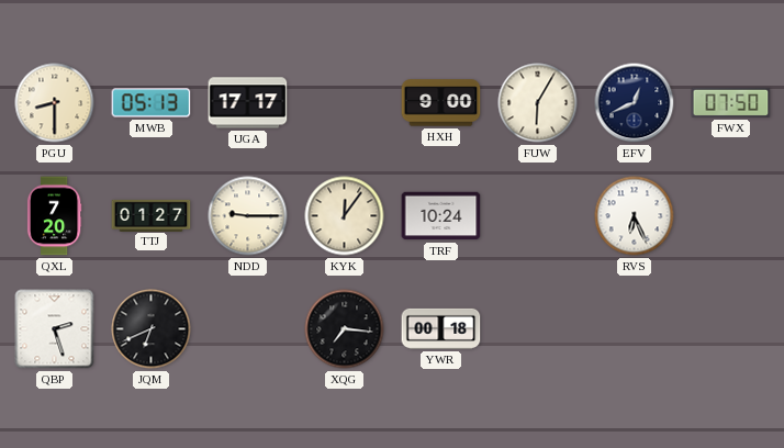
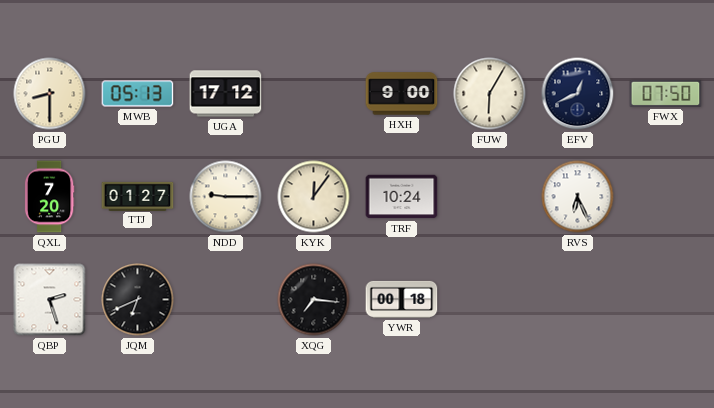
UGA: 17:17 -> 17:12 (226, 94)
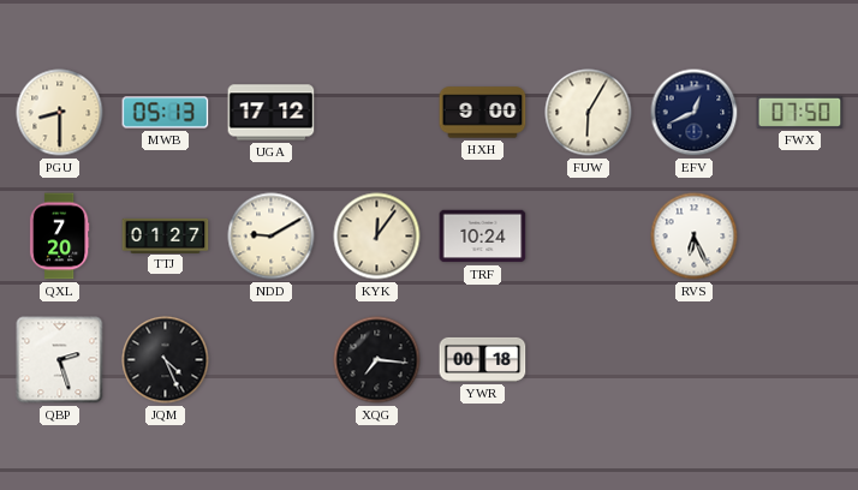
NDD: 9:15 -> 9:10 (272, 237)
JQM: 6:41 -> 4:26 (166, 360)
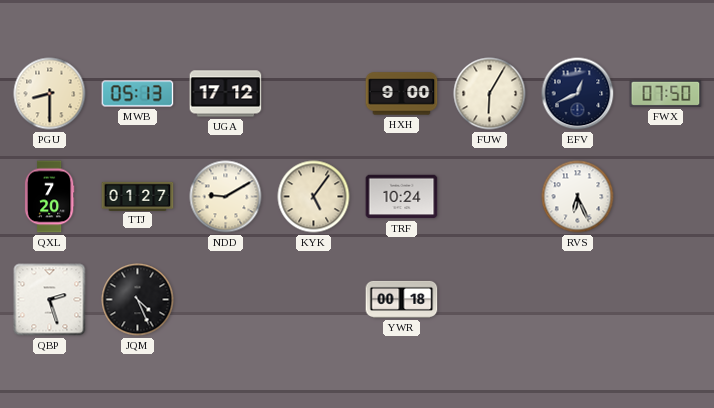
KYK: 12:06 -> 5:06 (314, 197)
XQG: 7:16 -> none (377, 360)
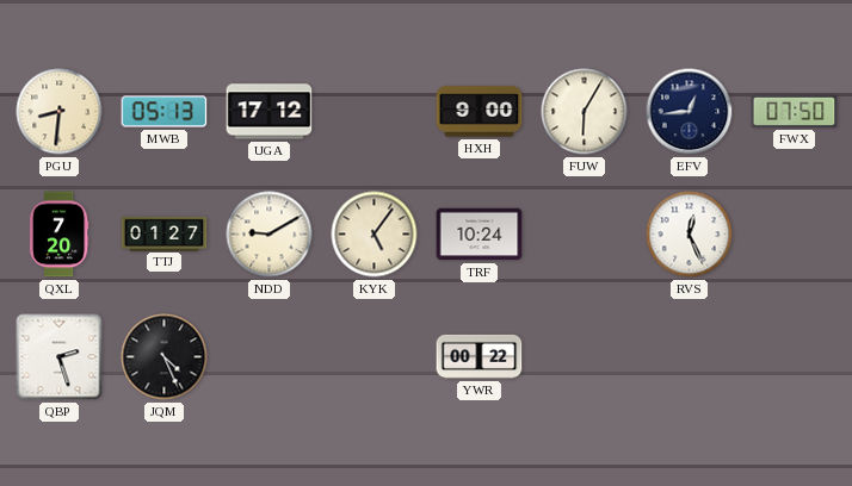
PGU: 8:30 -> 8:31 (60, 112)
EFV: 12:41 -> 12:44 (690, 112)
RVS: 6:26 -> 12:26 (690, 235)
YWR: 00:18 -> 00:22 (480, 356)
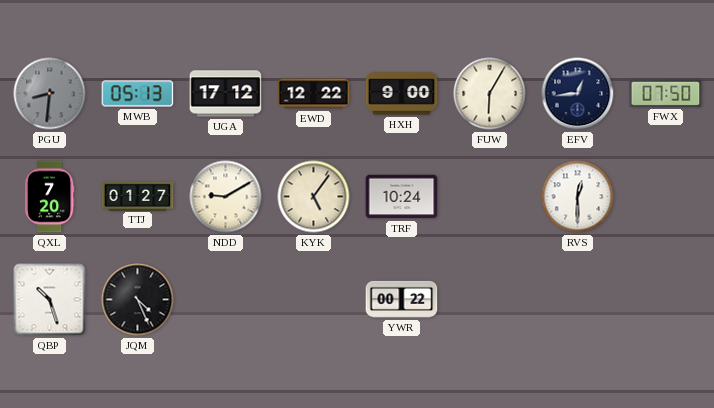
PGU dial: cream -> grey (50, 94)
EWD: none -> 12:22 (314, 94)
RVS: 12:26 -> 12:30 (578, 197)
QBP: 2:27 -> 10:27 (50, 300)
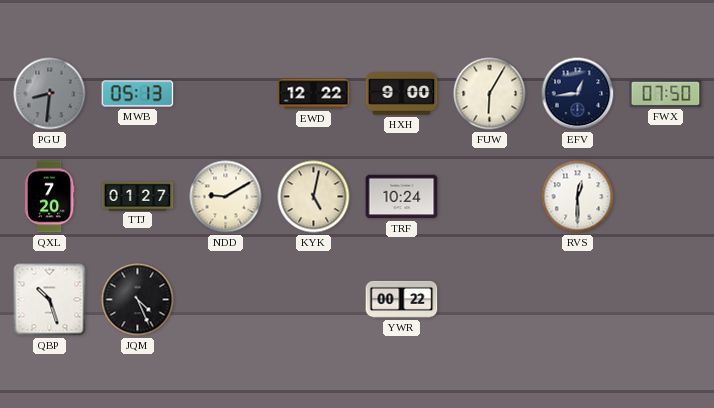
UGA: 17:12 -> none (226, 94)
KYK: 5:06 -> 5:02 (314, 197)
